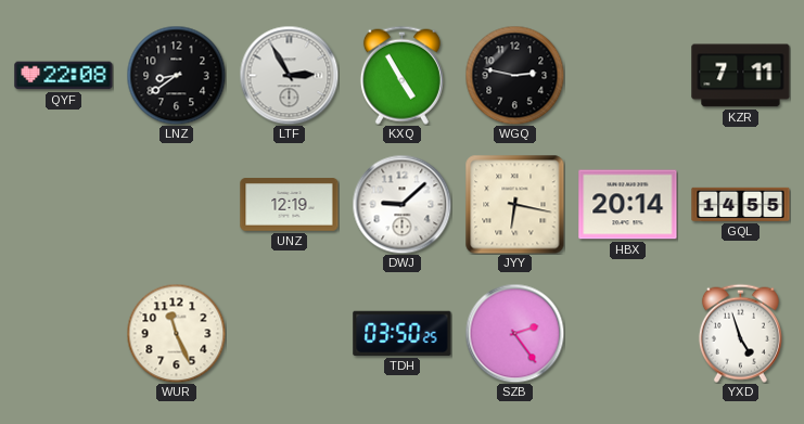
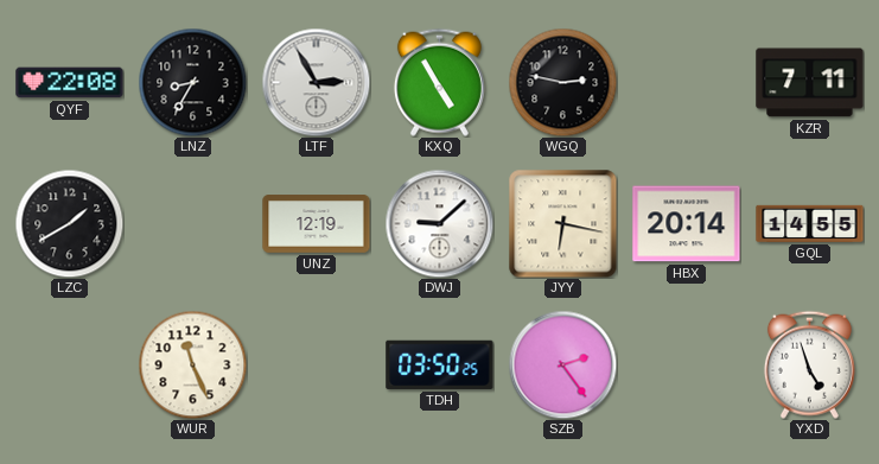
LNZ: 8:39 -> 8:35 (192, 82)
LZC: none -> 1:40 (69, 223)
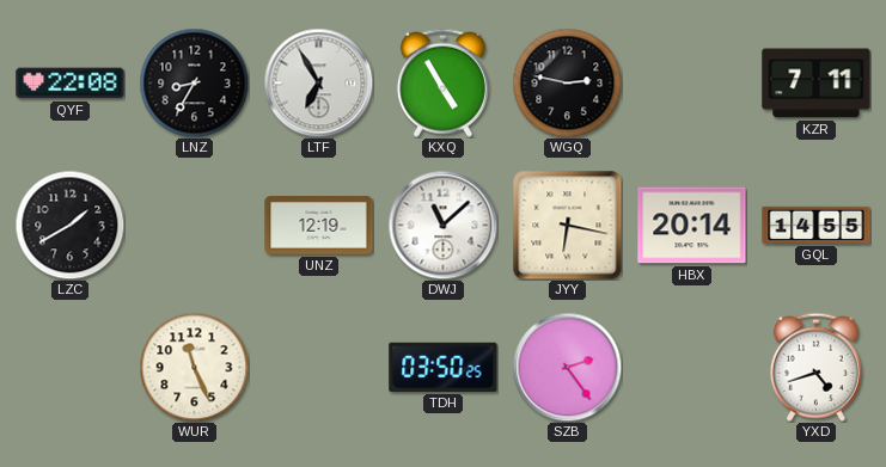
LTF: 2:55 -> 6:55 (318, 82)
DWJ: 9:08 -> 11:08 (442, 225)
YXD: 4:57 -> 4:42 (815, 367)
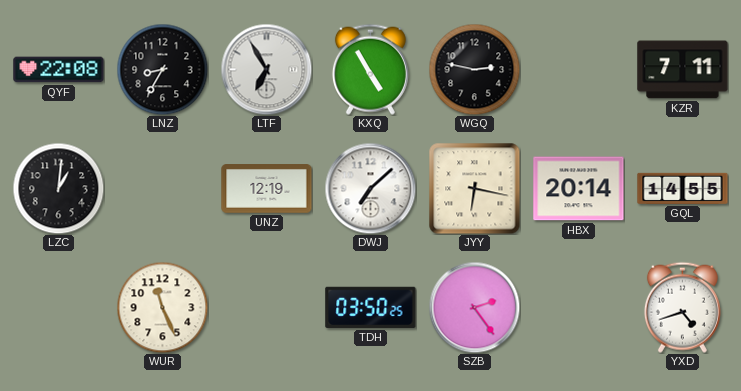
LZC: 1:40 -> 1:01 (58, 188)
DWJ: 11:08 -> 7:08 (370, 188)
